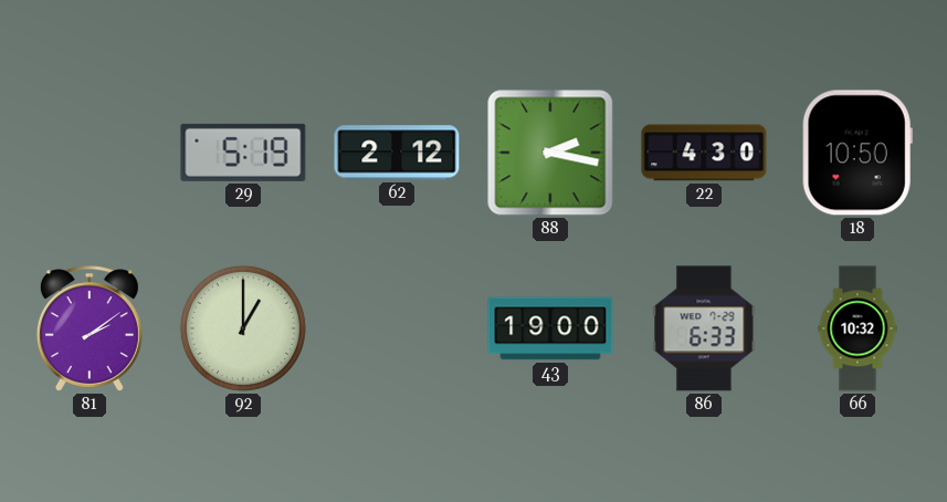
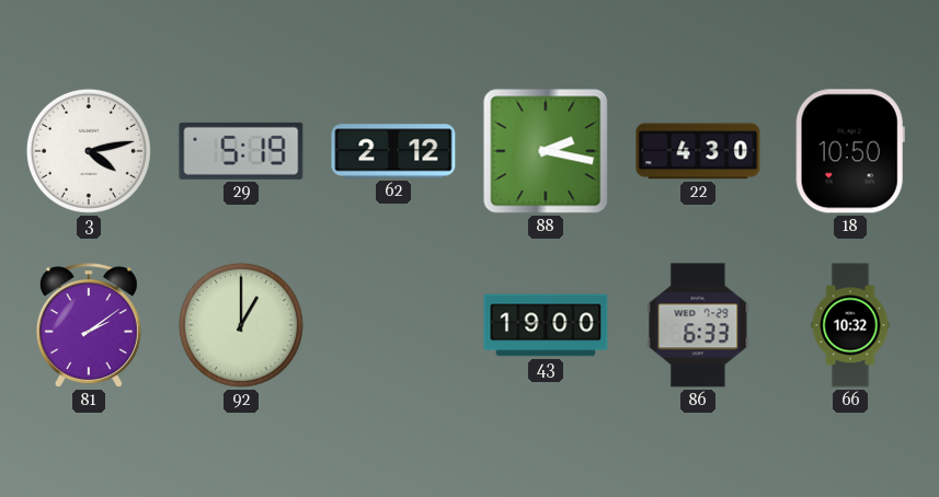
3: none -> 4:13 (89, 151)
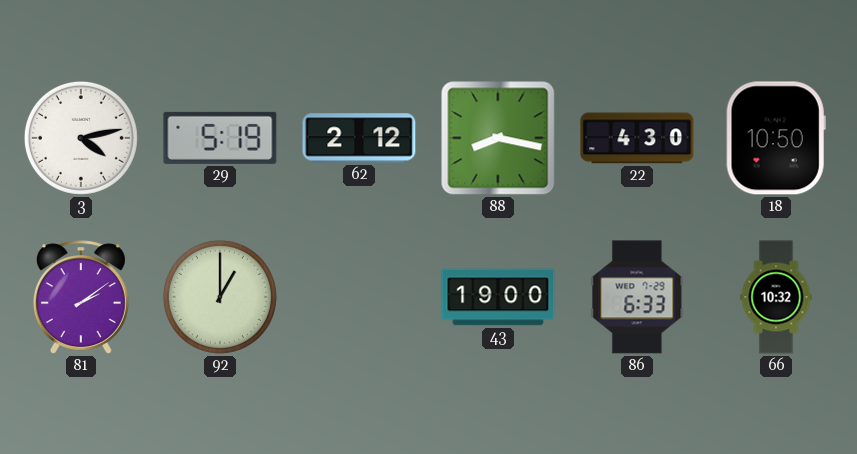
88: 2:17 -> 8:17 (498, 138)
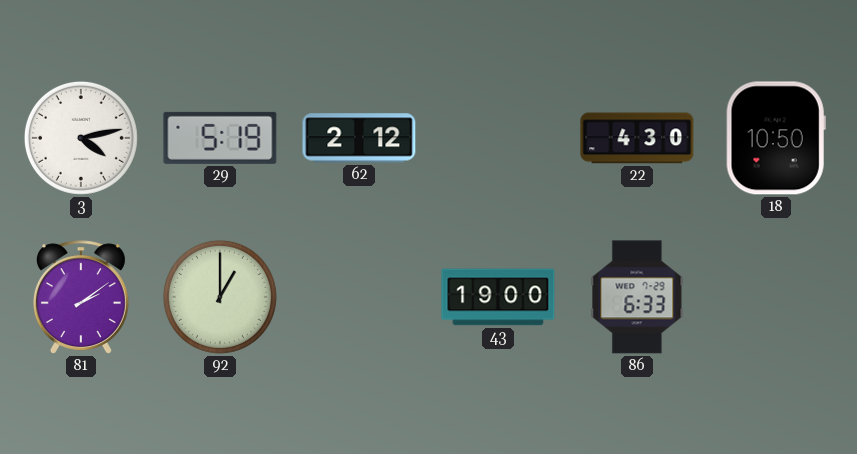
88: 8:17 -> none (498, 138)
66: 10:32 -> none (776, 297)
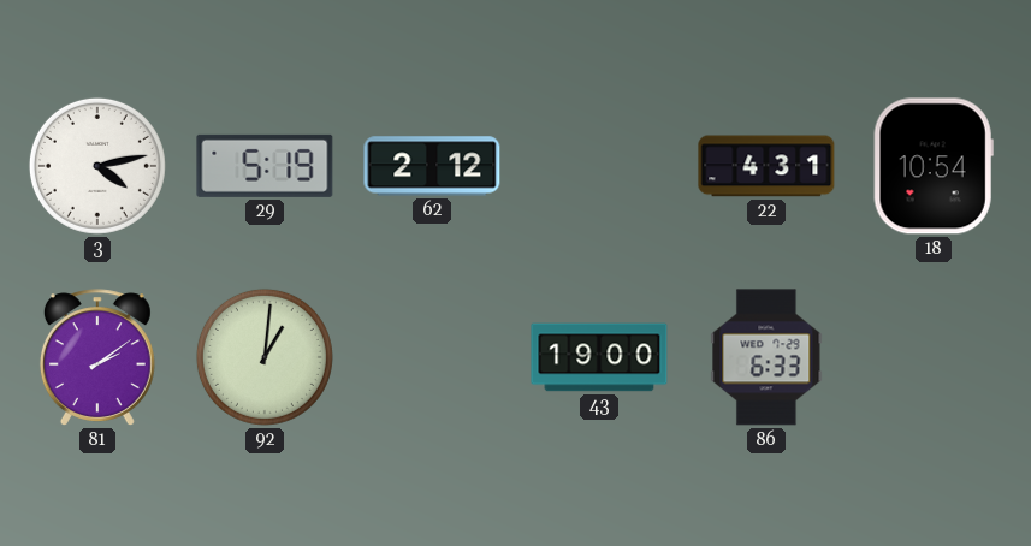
22: 4:30 -> 4:31 (766, 166)
18: 10:50 -> 10:54 (934, 166)
92: 1:00 -> 1:01 (265, 357)
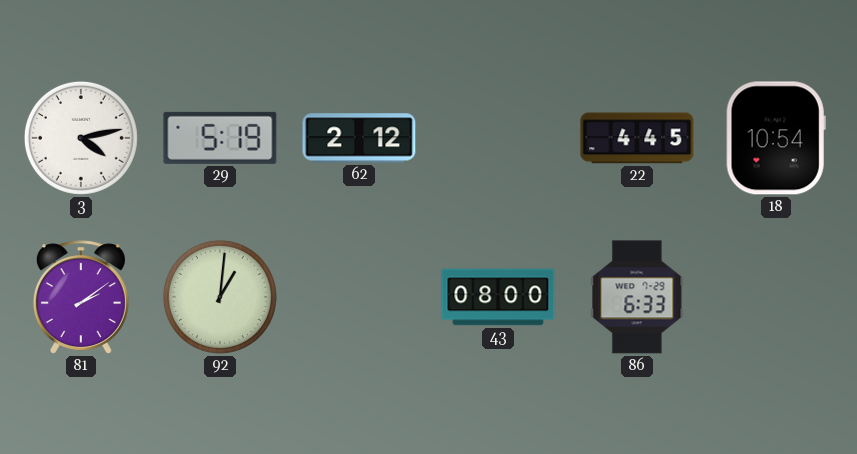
22: 4:31 -> 4:45 (637, 138)
43: 19:00 -> 08:00 (498, 297)
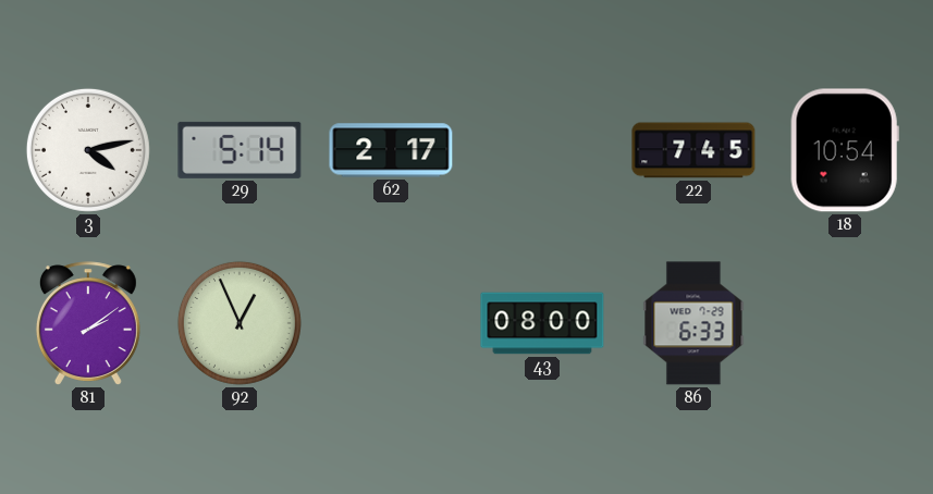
29: 5:19 -> 5:14 (240, 150)
62: 2:12 -> 2:17 (391, 150)
22: 4:45 -> 7:45 (693, 150)
92: 1:01 -> 12:56 (240, 323)
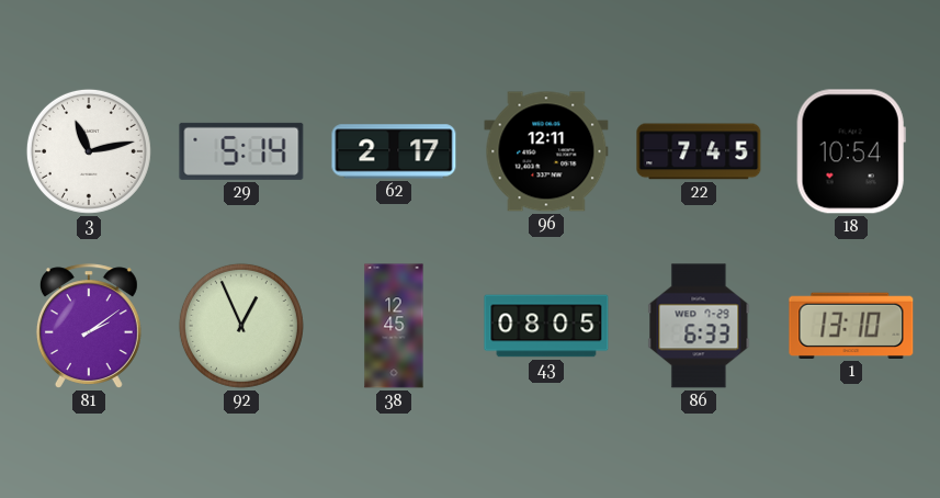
3: 4:13 -> 11:13 (89, 151)
96: none -> 12:11 (546, 151)
38: none -> 12:45 (394, 326)
43: 08:00 -> 08:05 (546, 326)
1: none -> 13:10 (851, 326)
